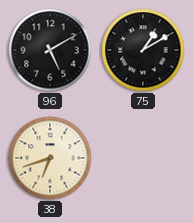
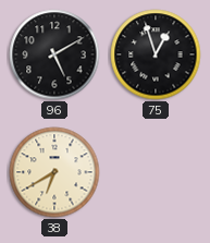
75: 1:10 -> 12:57 (156, 54)
38: 6:42 -> 6:40 (54, 172)
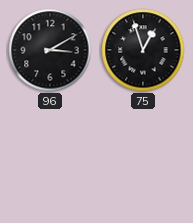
96: 5:10 -> 3:10 (50, 50)
38: 6:40 -> none (54, 172)
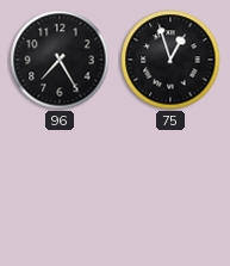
96: 3:10 -> 7:25 (60, 60)
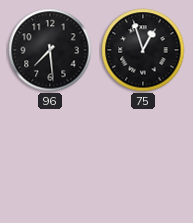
96: 7:25 -> 7:29 (50, 50)
